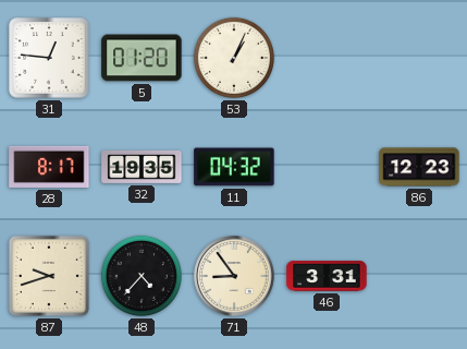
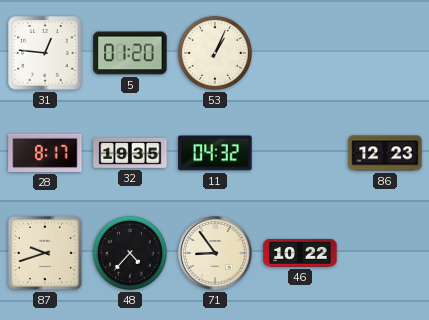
46: 3:31 -> 10:22 (300, 253)
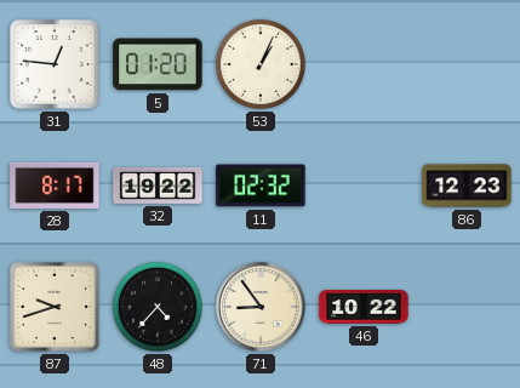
32: 19:35 -> 19:22 (158, 186)
11: 04:32 -> 02:32 (261, 186)
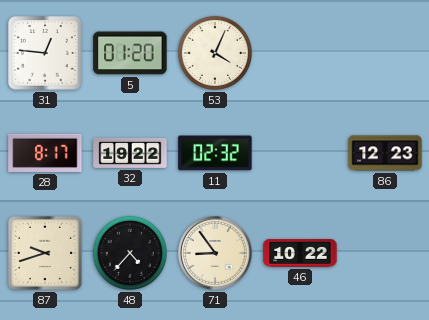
53: 1:04 -> 4:04 (215, 53)
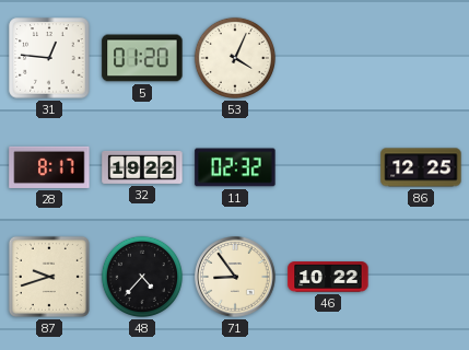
86: 12:23 -> 12:25 (421, 167)
